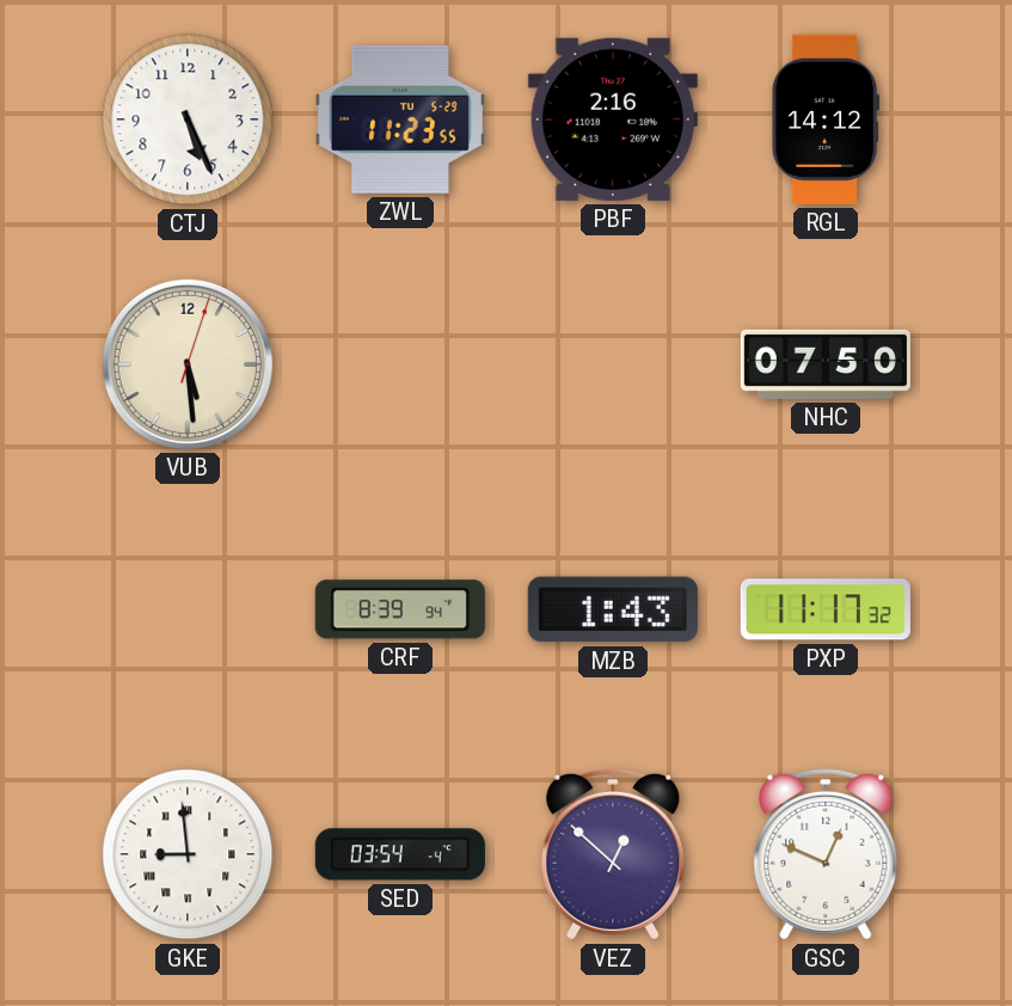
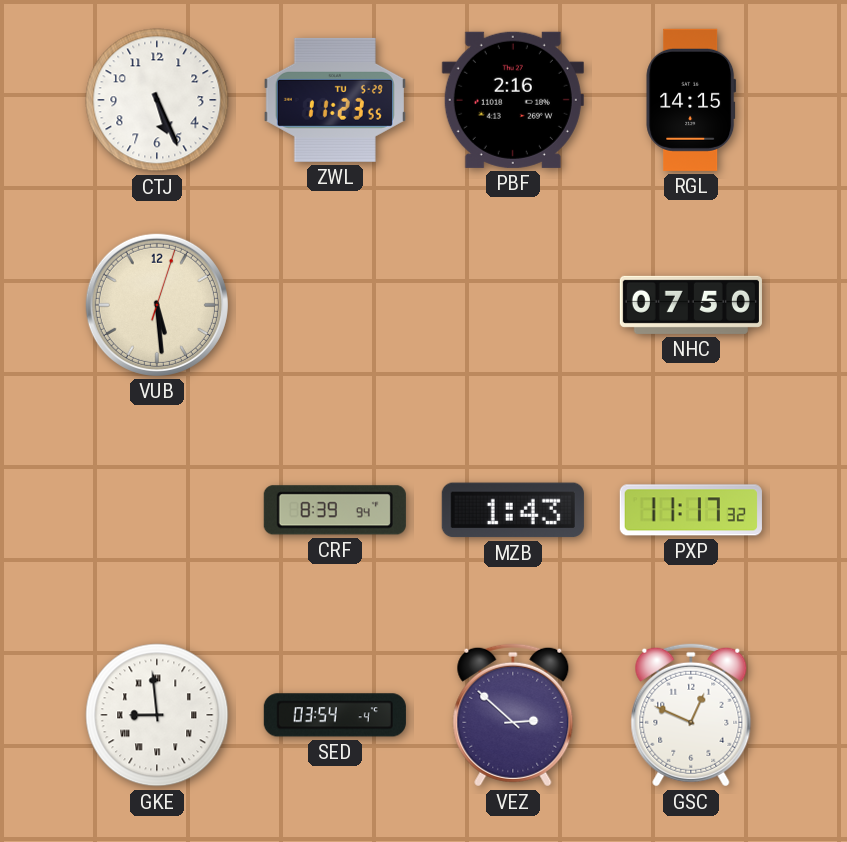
RGL: 14:12 -> 14:15 (691, 100)
VEZ: 12:52 -> 2:52 (513, 715)
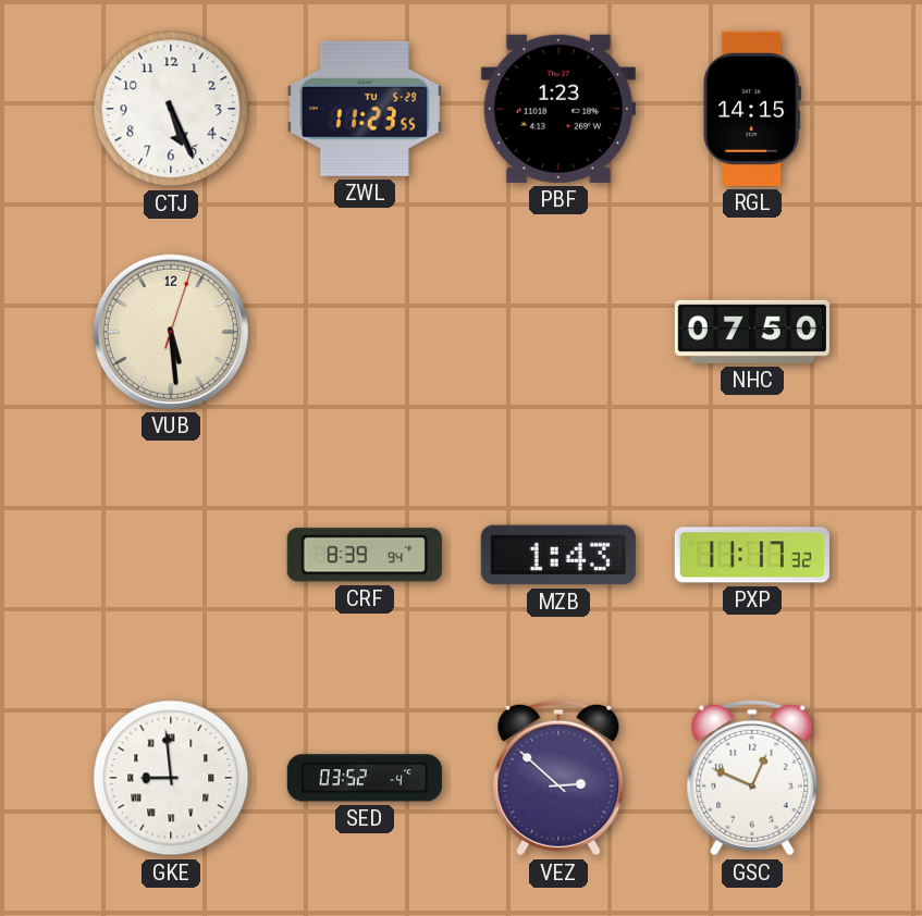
PBF: 2:16 -> 1:23 (558, 109)
SED: 03:54 -> 03:52 (365, 778)
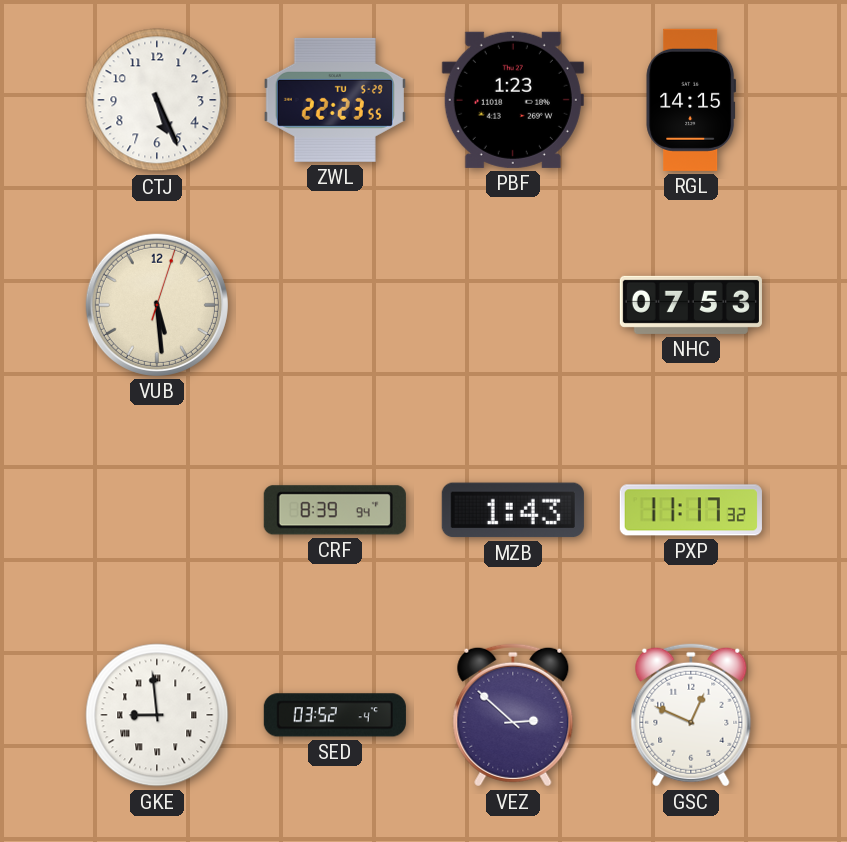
ZWL: 11:23 -> 22:23 (335, 100)
NHC: 07:50 -> 07:53 (691, 305)
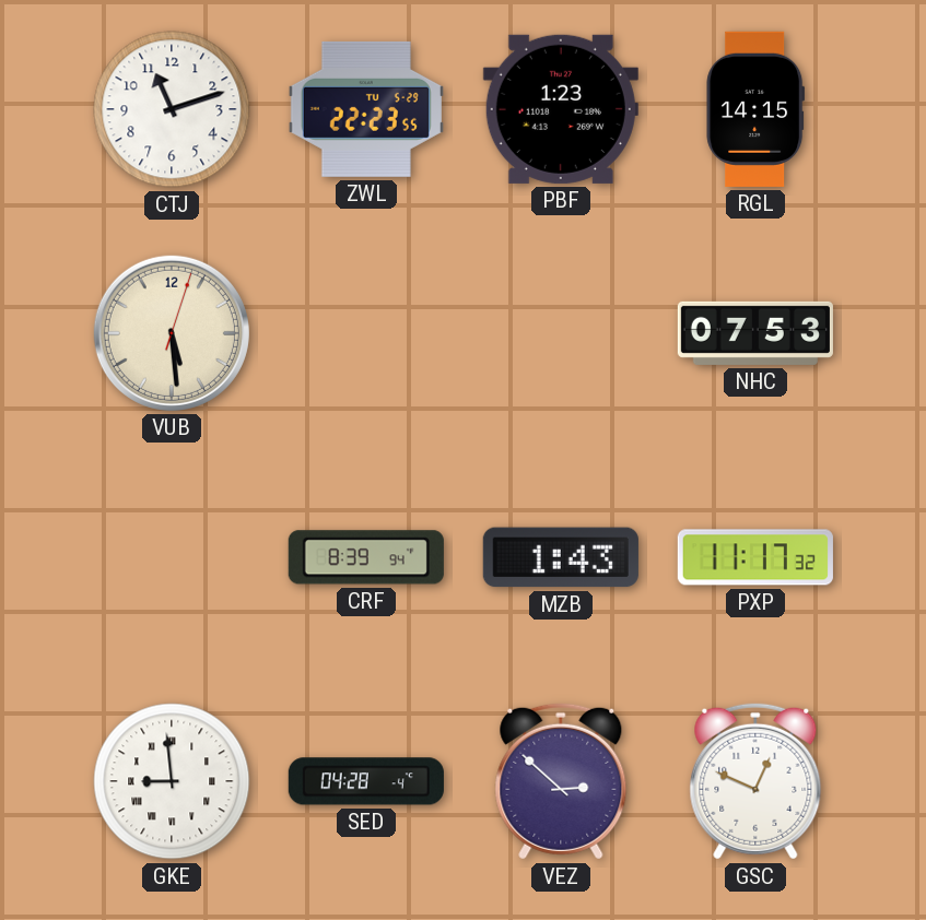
CTJ: 5:26 -> 11:12 (172, 109)
SED: 03:52 -> 04:28 (366, 781)
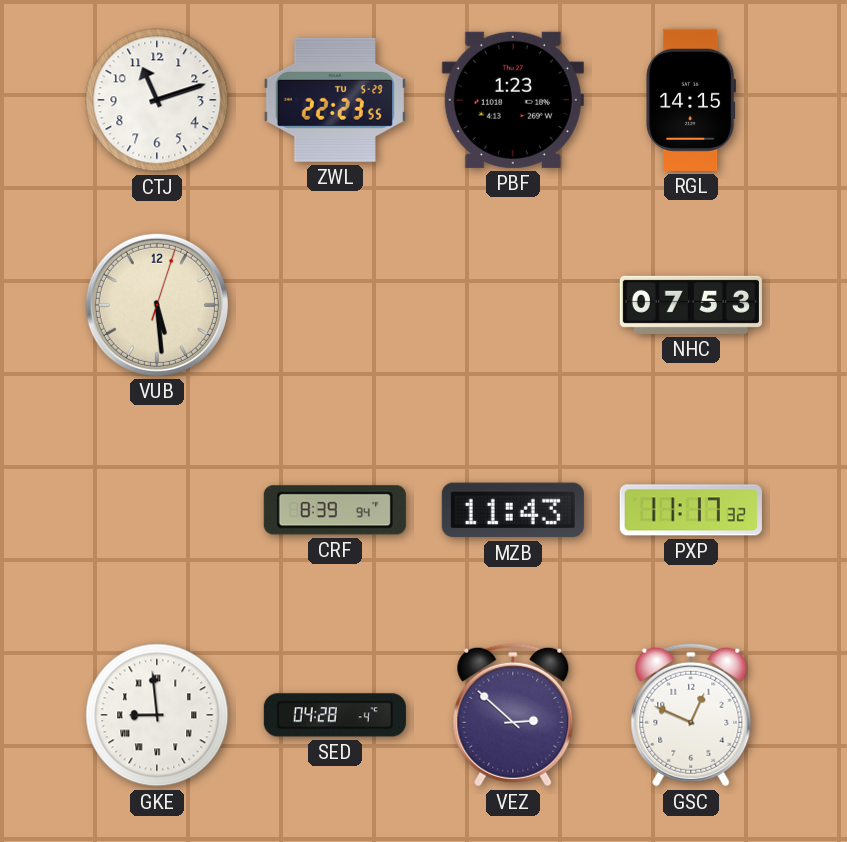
MZB: 1:43 -> 11:43 (513, 510)
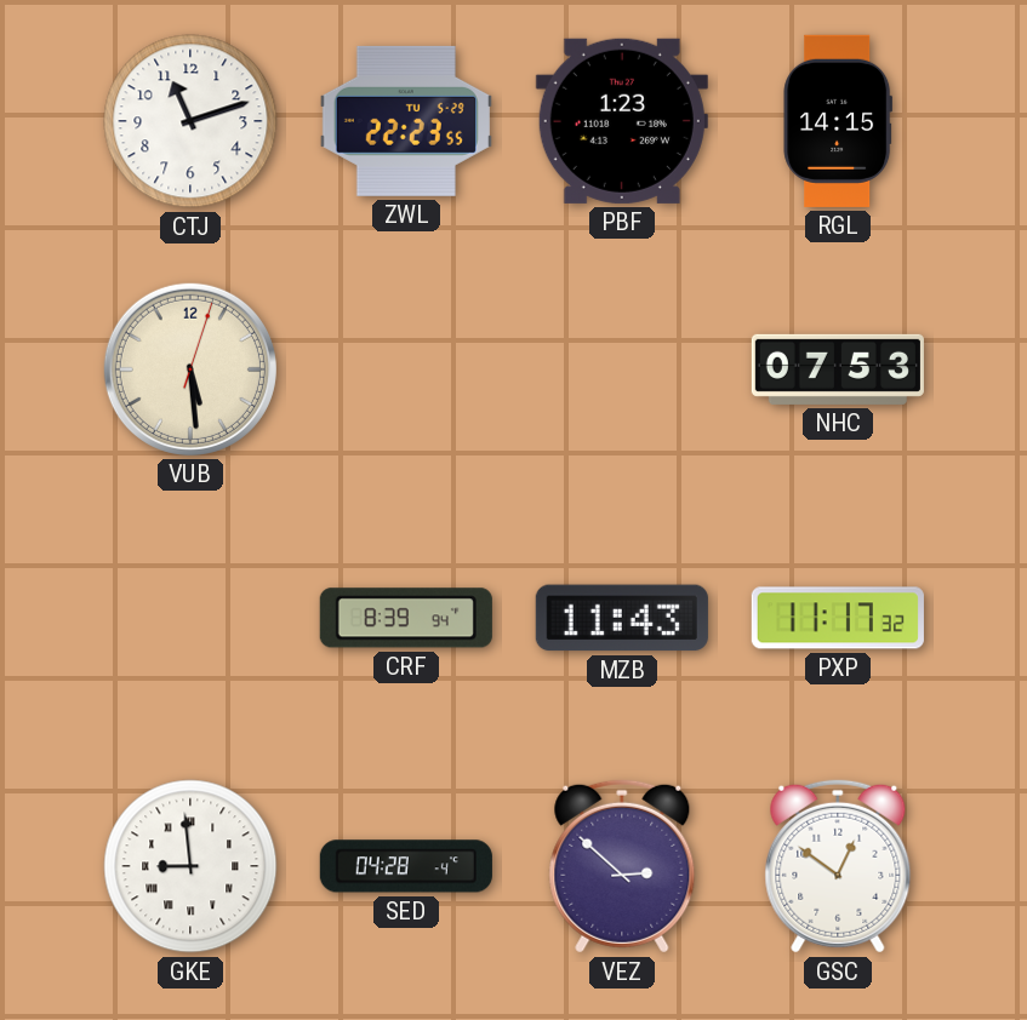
GSC: 12:49 -> 12:51 (838, 866)
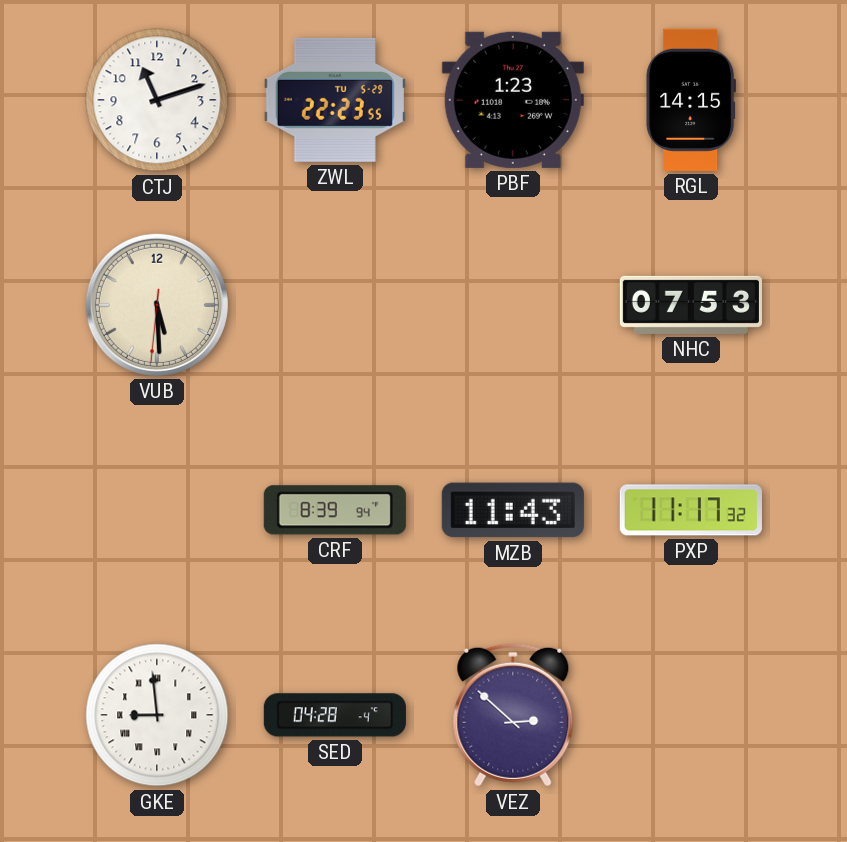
VUB: 5:29:03 -> 5:29:31 (157, 305)
GSC: 12:51 -> none (838, 866)
